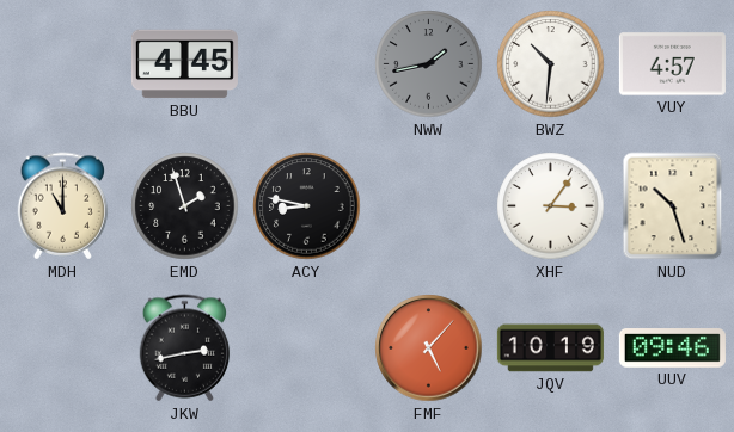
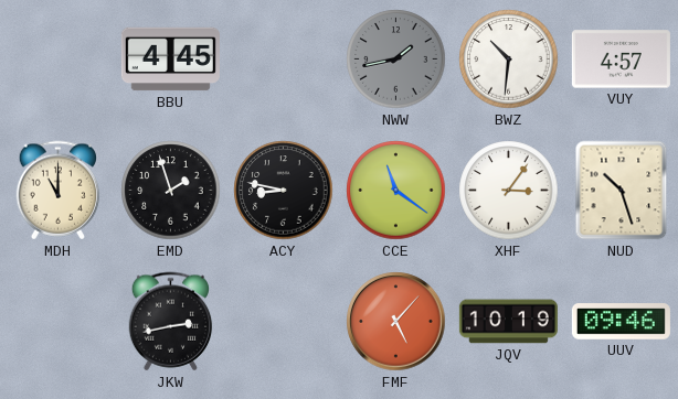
CCE: none -> 11:21 (396, 191)
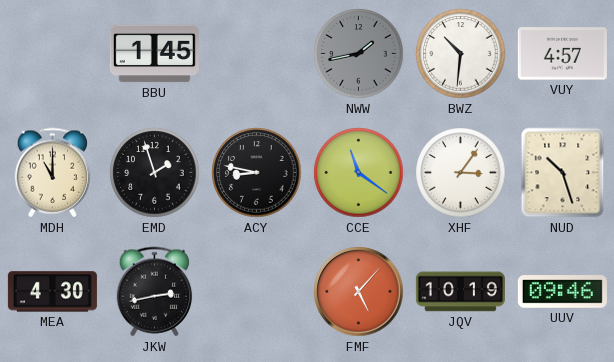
BBU: 4:45 -> 1:45 (154, 54)
MEA: none -> 4:30 (52, 292)
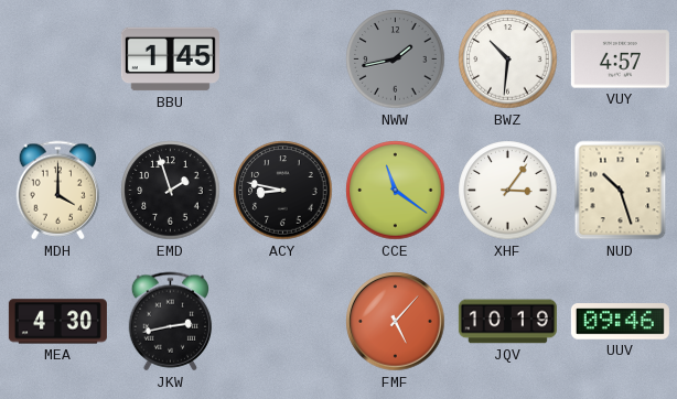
MDH: 11:00 -> 4:00 (58, 191)
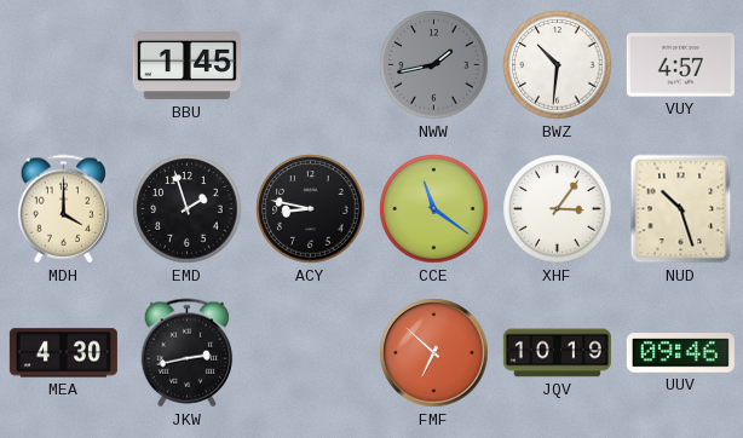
FMF: 5:07 -> 6:52 (434, 353)
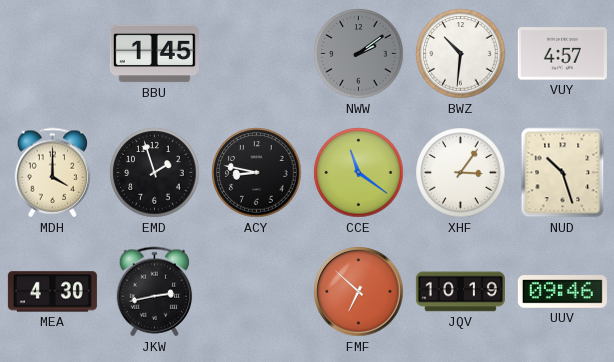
NWW: 1:43 -> 2:09 (359, 54)
